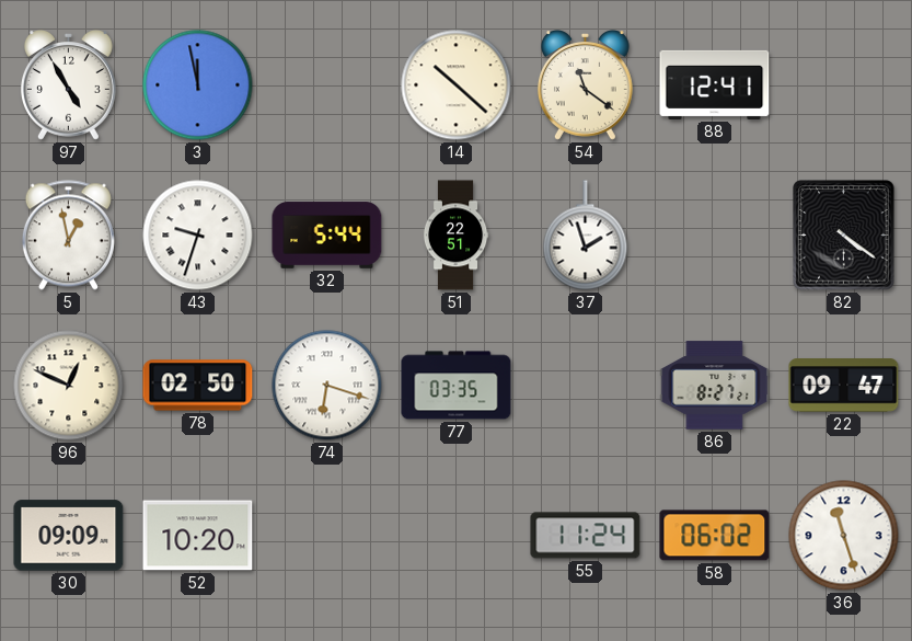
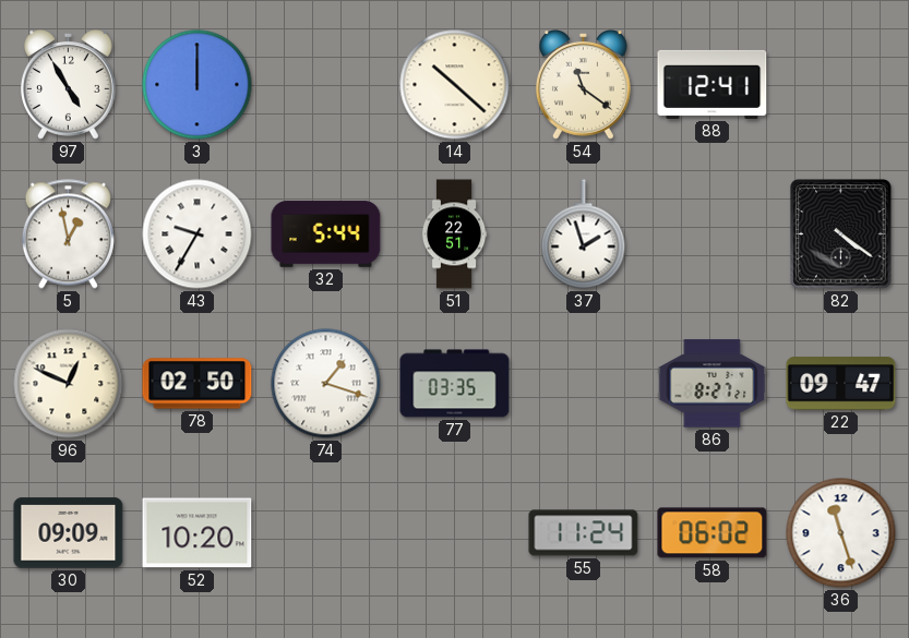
3: 11:58 -> 12:00 (198, 85)
43: 9:33 -> 9:35 (198, 234)
74: 6:18 -> 1:18 (326, 384)
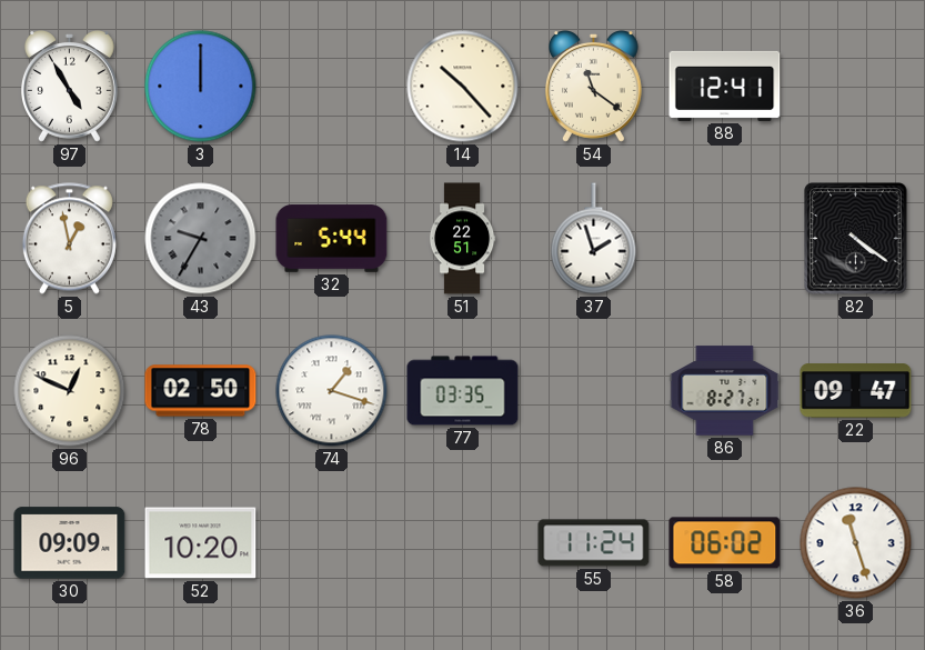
14: 10:22 -> 10:23 (463, 87)
43 dial: white -> grey (201, 239)
